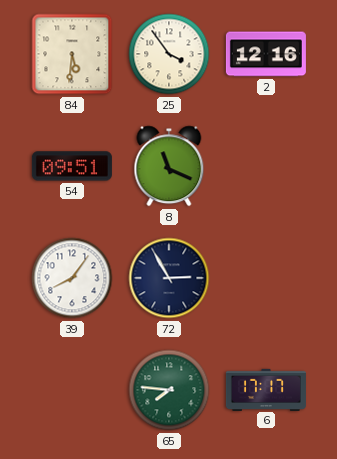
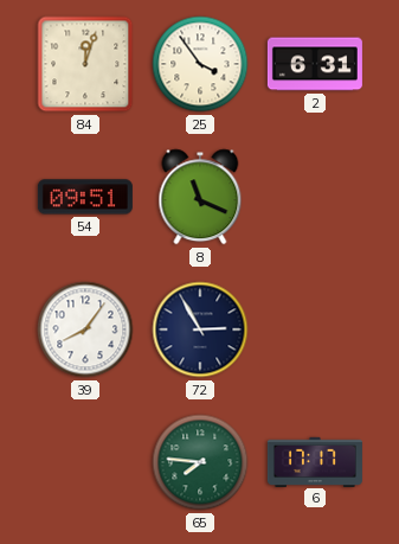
84: 5:31 -> 12:03 (85, 64)
2: 12:16 -> 6:31 (315, 64)
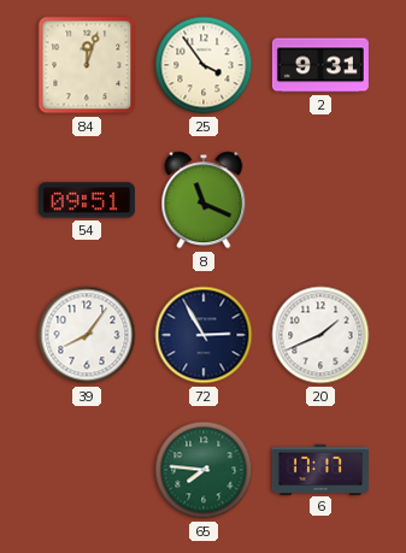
2: 6:31 -> 9:31 (320, 65)
20: none -> 1:41 (320, 335)
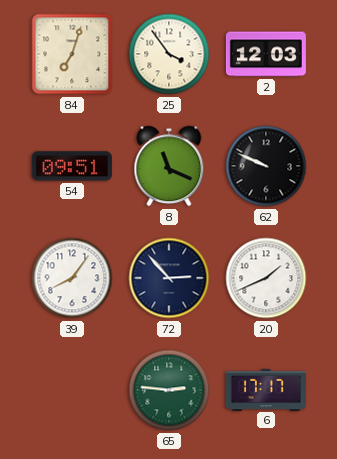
84: 12:03 -> 7:03 (72, 54)
2: 9:31 -> 12:03 (266, 54)
62: none -> 9:49 (266, 166)
72: 2:55 -> 2:53 (169, 278)
65: 7:46 -> 2:46 (169, 390)
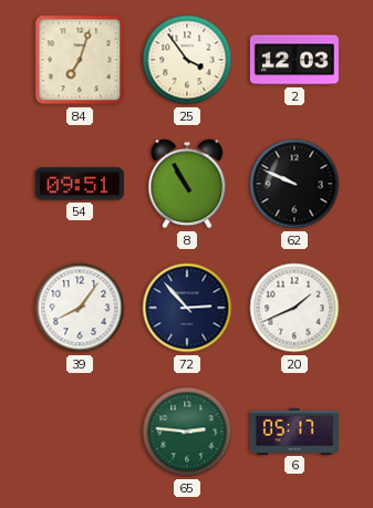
8: 11:19 -> 10:55 (187, 184)
6: 17:17 -> 05:17 (294, 431)
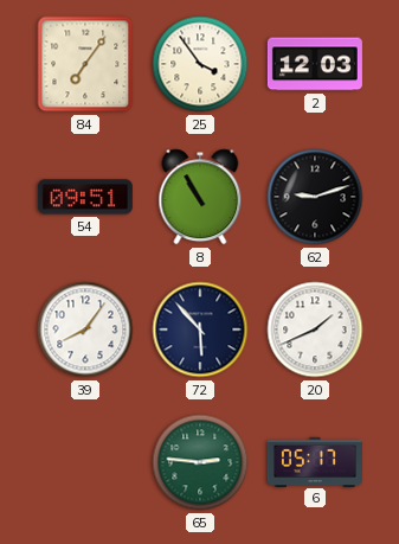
84: 7:03 -> 7:06 (85, 64)
62: 9:49 -> 9:12 (315, 197)
72: 2:53 -> 5:53 (200, 329)
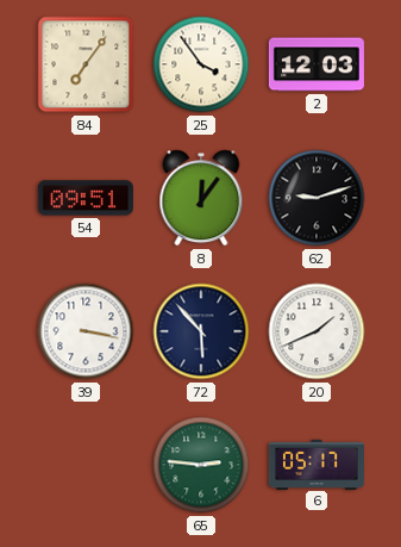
8: 10:55 -> 12:06 (201, 198)
39: 8:06 -> 3:17 (86, 331)
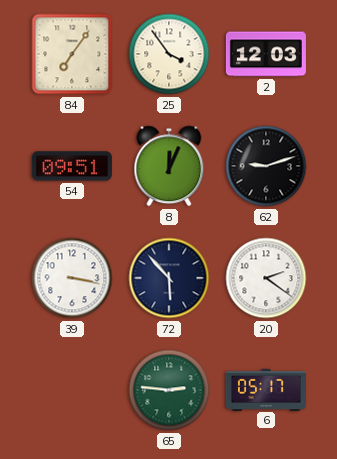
8: 12:06 -> 12:04 (169, 166)
20: 1:41 -> 2:21 (266, 278)
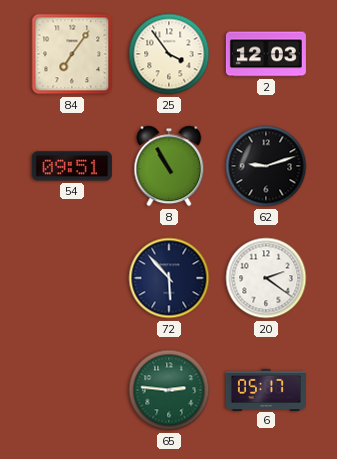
8: 12:04 -> 10:55 (169, 166)
39: 3:17 -> none (72, 278)
